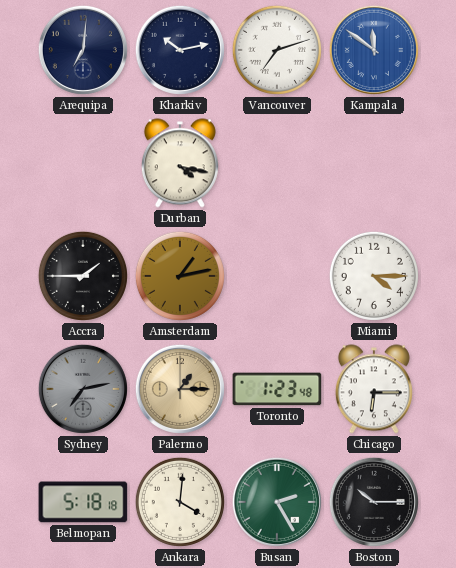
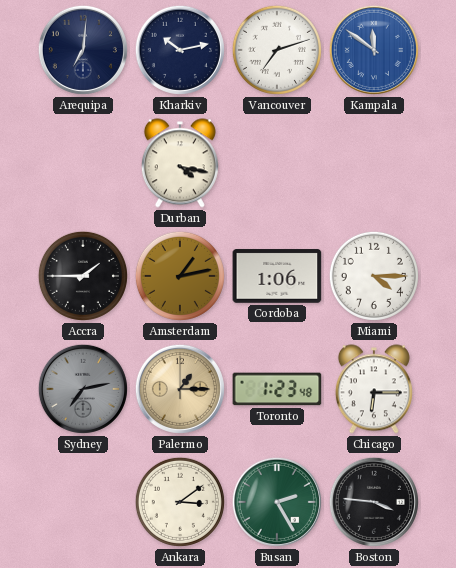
Cordoba: none -> 1:06 (277, 276)
Belmopan: 5:18 -> none (83, 502)
Ankara: 4:01 -> 3:09 (180, 502)
Boston: 10:15 -> 3:46 (374, 502)
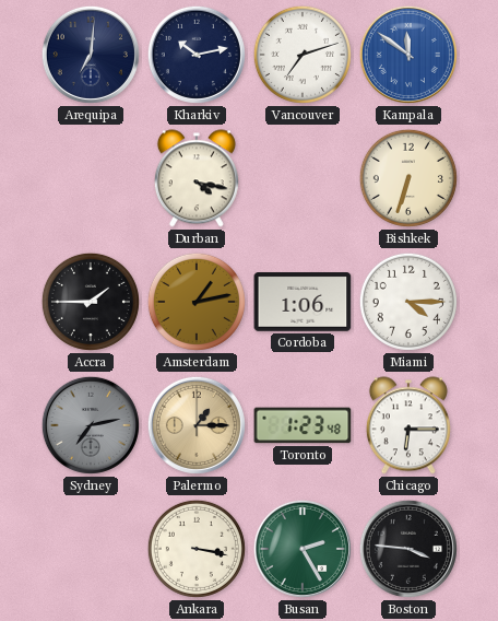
Bishkek: none -> 6:33 (408, 178)
Ankara: 3:09 -> 3:17 (197, 549)
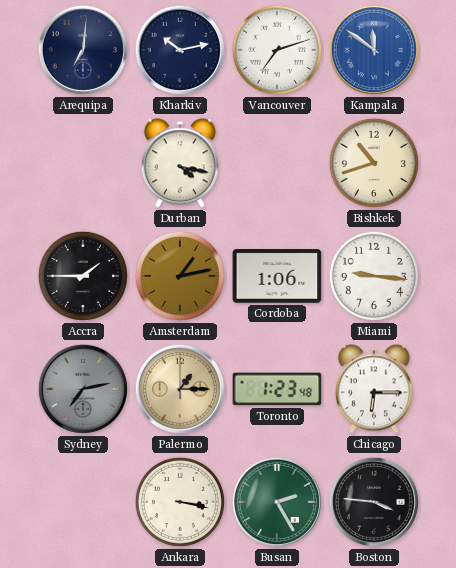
Bishkek: 6:33 -> 10:42 (374, 163)
Miami: 4:15 -> 9:16 (374, 276)
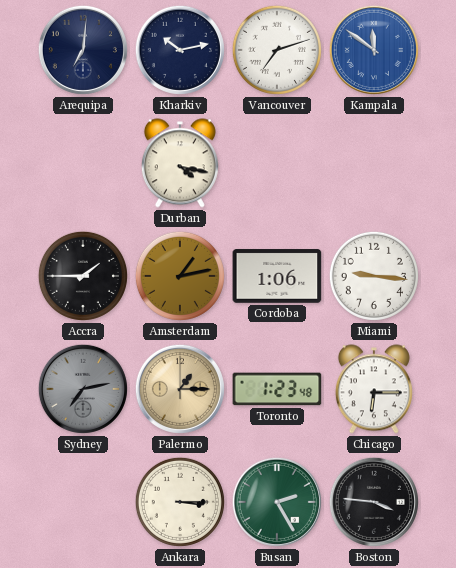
Bishkek: 10:42 -> none (374, 163)
Ankara: 3:17 -> 3:15 (180, 502)
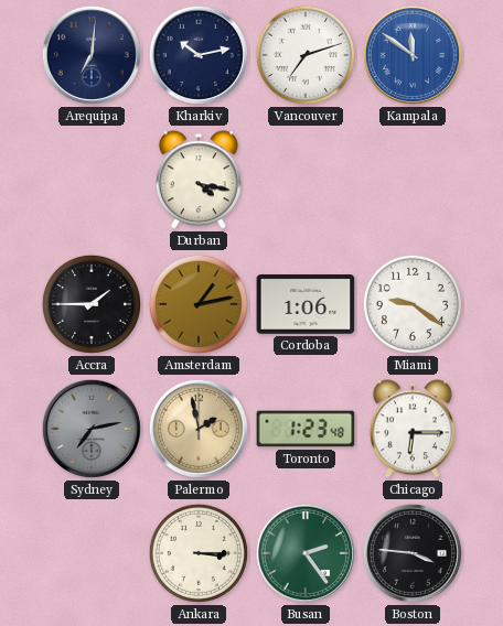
Miami: 9:16 -> 9:21 (413, 304)
Palermo: 1:15 -> 1:58 (199, 429)
Busan: 2:25 -> 2:24 (306, 553)
